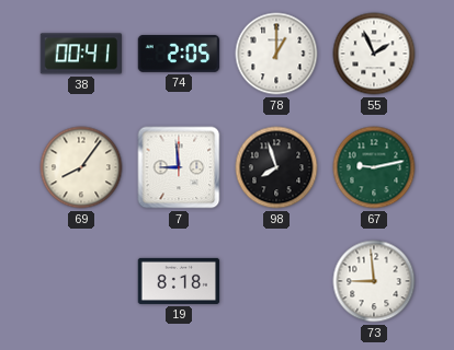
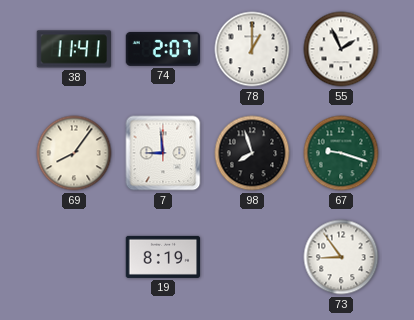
38: 00:41 -> 11:41 (74, 49)
74: 2:05 -> 2:07 (163, 49)
67: 9:13 -> 9:18 (341, 153)
19: 8:18 -> 8:19 (163, 257)
73: 8:59 -> 8:54 (341, 257)
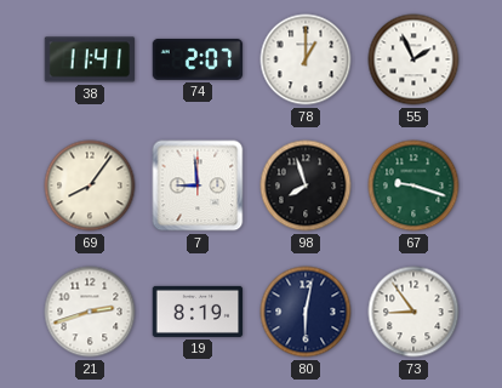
21: none -> 2:42 (90, 312)
80: none -> 6:02 (306, 312)
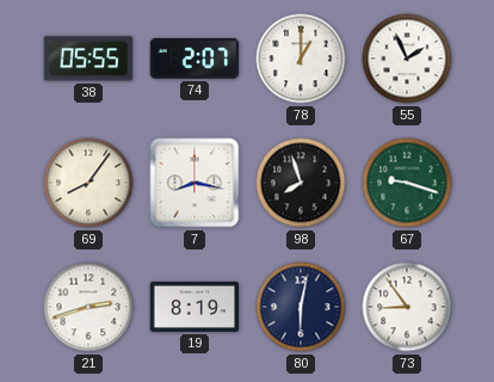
38: 11:41 -> 05:55 (88, 58)
7: 8:59 -> 8:17 (194, 183)
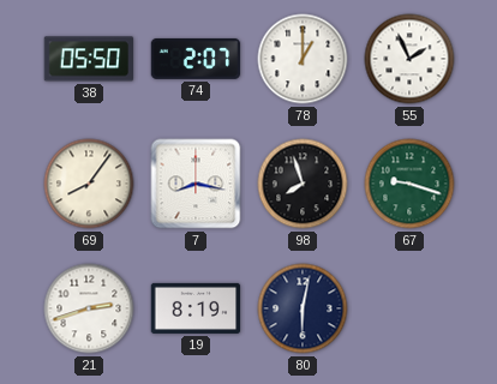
38: 05:55 -> 05:50 (89, 59)
73: 8:54 -> none (407, 307)
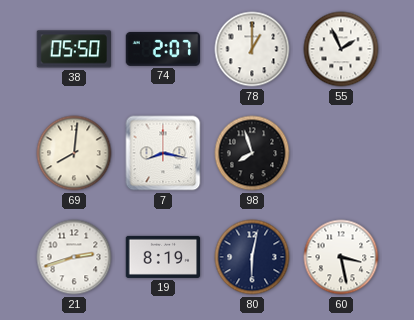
69: 8:06 -> 8:01 (74, 153)
67: 9:18 -> none (409, 184)
60: none -> 3:28 (341, 257)
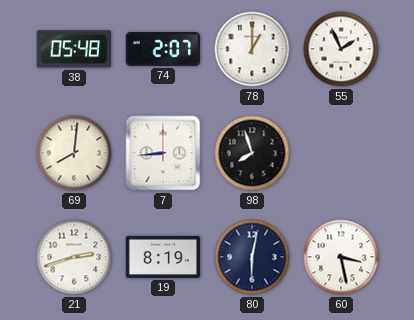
38: 05:50 -> 05:48 (74, 49)
7: 8:17 -> 8:44 (163, 153)
